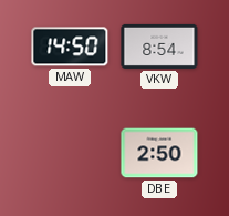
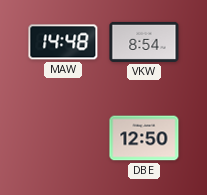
MAW: 14:50 -> 14:48 (63, 42)
DBE: 2:50 -> 12:50 (144, 138)
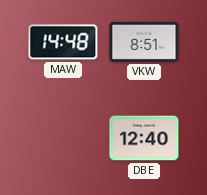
VKW: 8:54 -> 8:51 (144, 42)
DBE: 12:50 -> 12:40 (144, 138)
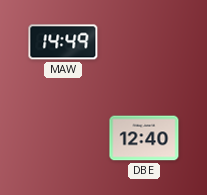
MAW: 14:48 -> 14:49 (63, 42)
VKW: 8:51 -> none (144, 42)
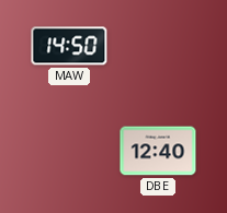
MAW: 14:49 -> 14:50 (69, 46)
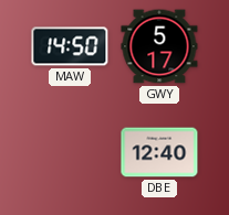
GWY: none -> 5:17 (159, 46)
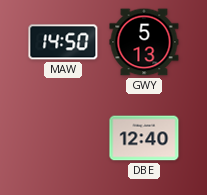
GWY: 5:17 -> 5:13 (144, 42)
